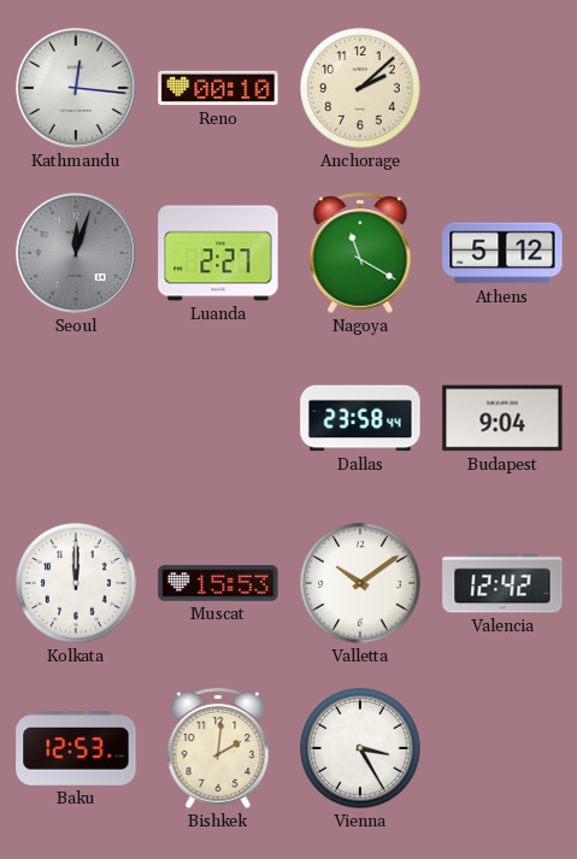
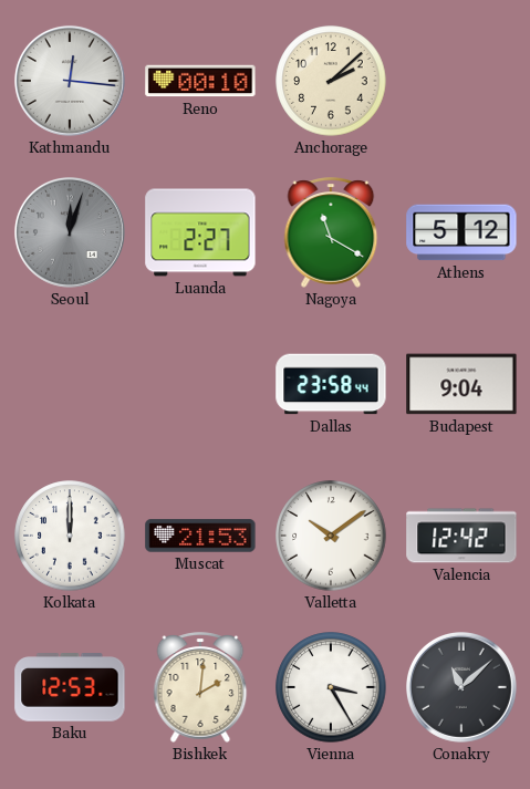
Muscat: 15:53 -> 21:53 (200, 536)
Conakry: none -> 11:08 (461, 687)
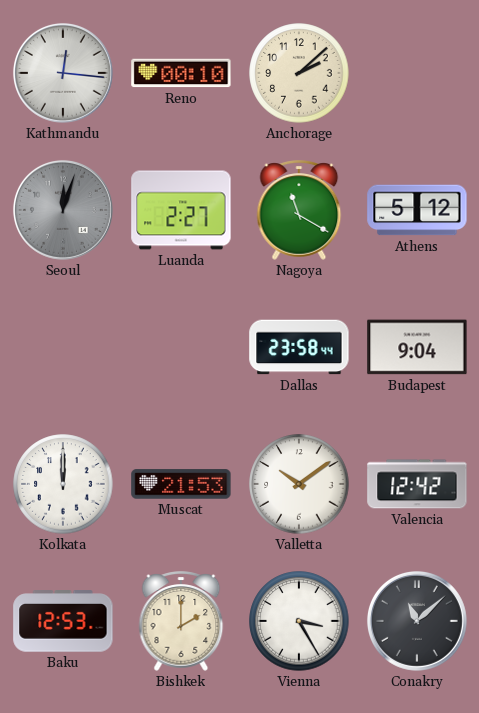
Bishkek: 2:01 -> 2:00 (181, 621)
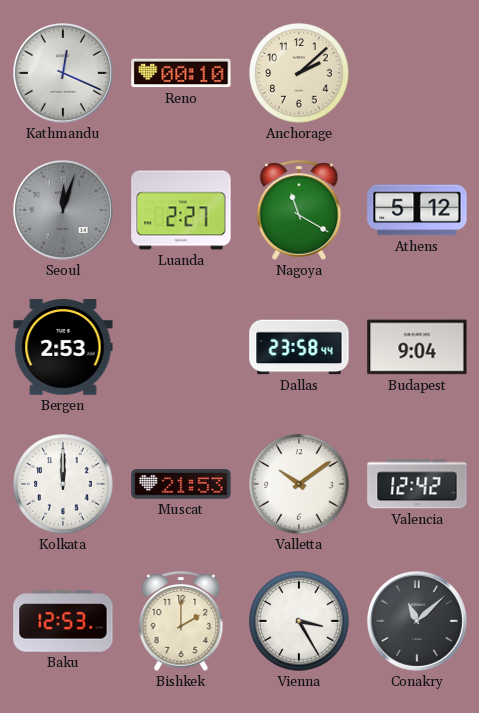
Kathmandu: 12:16 -> 12:19 (63, 73)
Bergen: none -> 2:53 (63, 348)
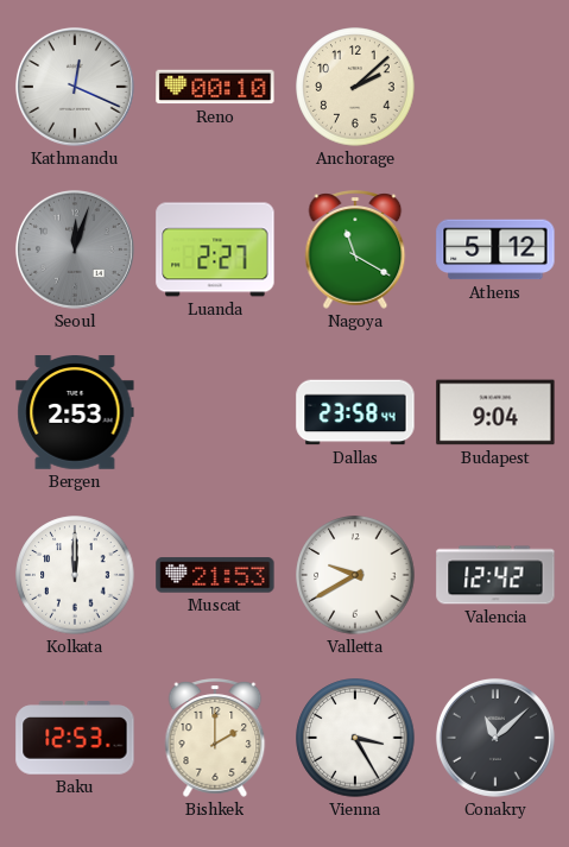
Valletta: 10:09 -> 9:40 (355, 575)
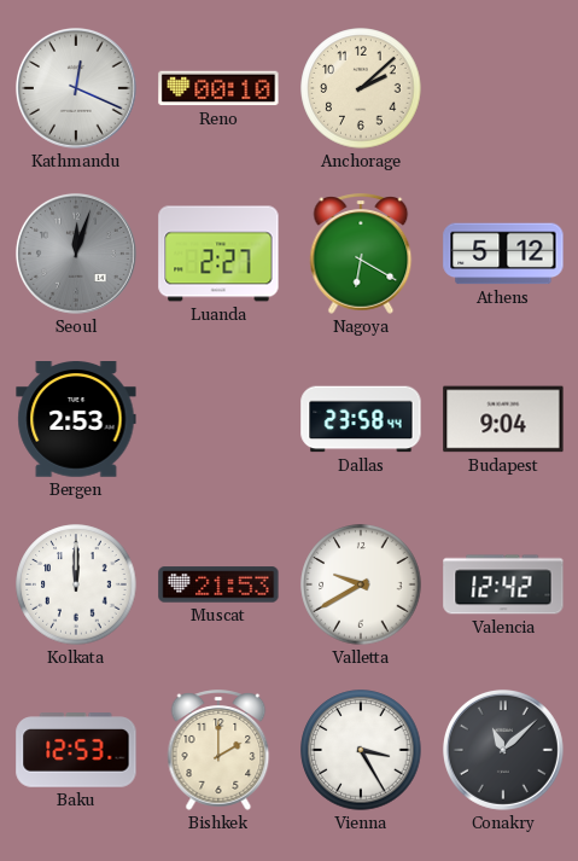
Nagoya: 11:20 -> 6:20 (361, 254)
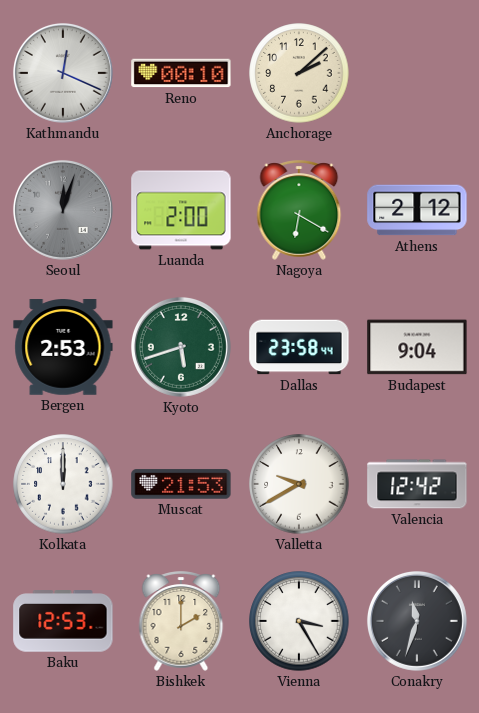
Luanda: 2:27 -> 2:00 (181, 210)
Athens: 5:12 -> 2:12 (417, 210)
Kyoto: none -> 5:42 (181, 347)
Conakry: 11:08 -> 11:33 (417, 621)
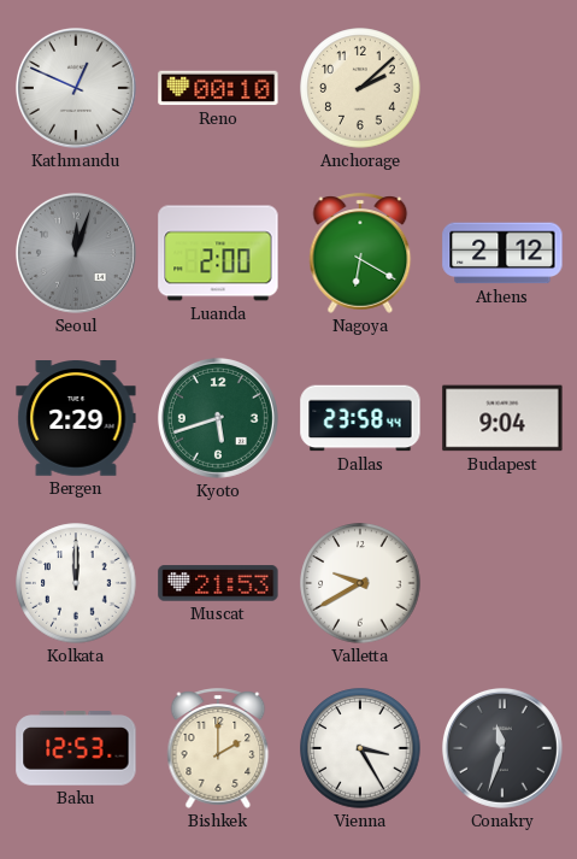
Kathmandu: 12:19 -> 12:49 (76, 88)
Bergen: 2:53 -> 2:29 (76, 419)
Valencia: 12:42 -> none (417, 484)
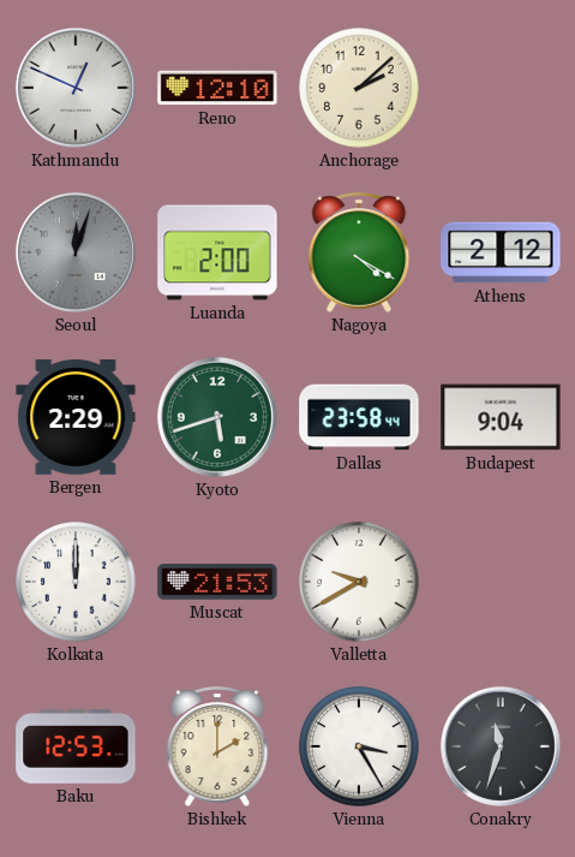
Reno: 00:10 -> 12:10 (217, 88)
Nagoya: 6:20 -> 4:20 (359, 252)
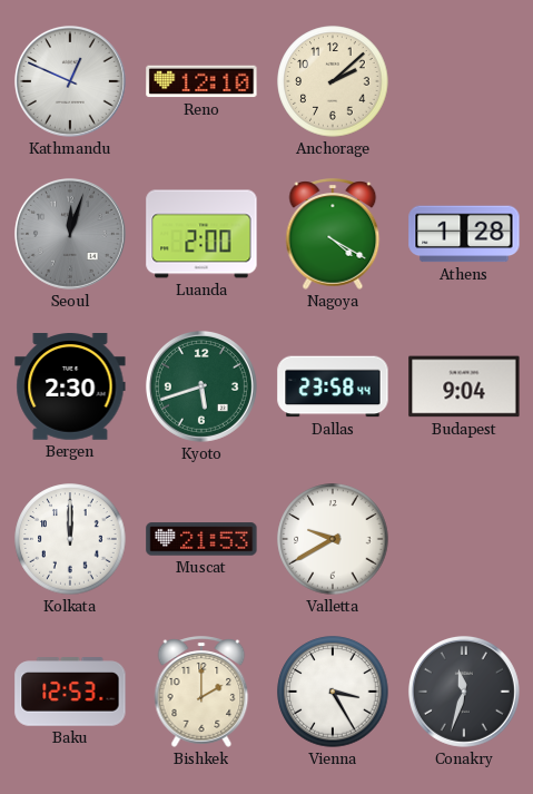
Athens: 2:12 -> 1:28 (464, 234)
Bergen: 2:29 -> 2:30 (70, 388)
